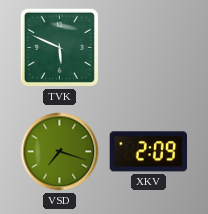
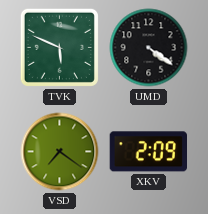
UMD: none -> 4:21 (149, 48)
VSD: 7:18 -> 7:21 (60, 152)
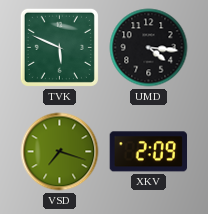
UMD: 4:21 -> 4:16 (149, 48)
VSD: 7:21 -> 7:18 (60, 152)
